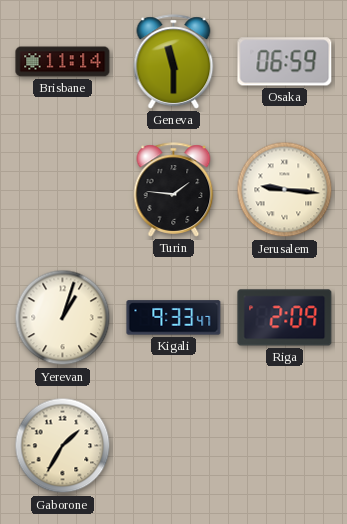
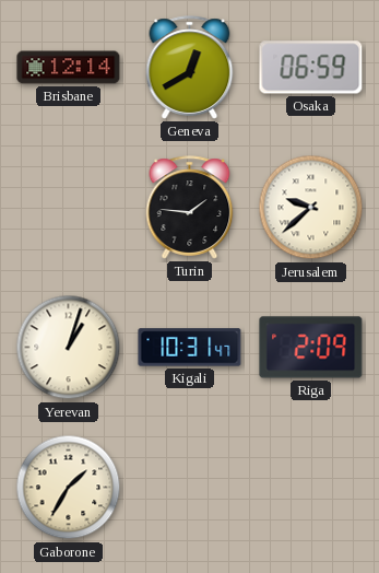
Brisbane: 11:14 -> 12:14 (69, 68)
Geneva: 11:30 -> 12:40 (190, 68)
Jerusalem: 9:16 -> 9:38 (311, 208)
Kigali: 9:33 -> 10:31 (190, 348)
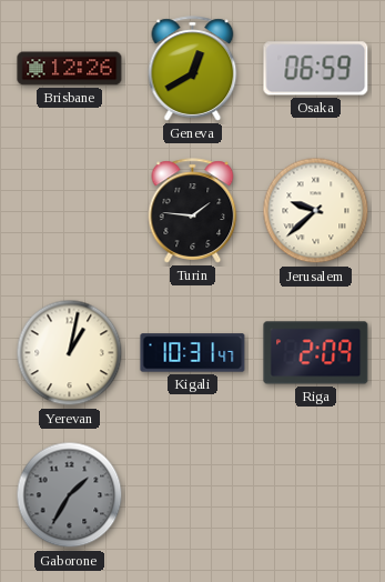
Brisbane: 12:14 -> 12:26 (70, 69)
Yerevan: 1:03 -> 1:02 (70, 353)
Gaborone dial: cream -> grey (70, 495)
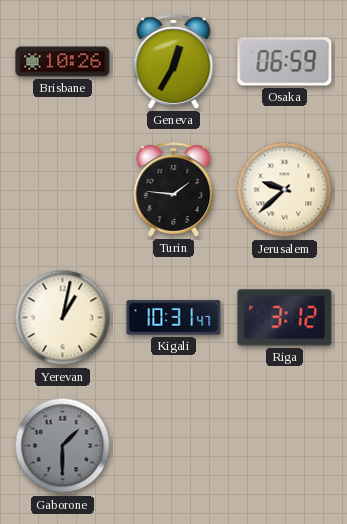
Brisbane: 12:26 -> 10:26 (63, 62)
Geneva: 12:40 -> 12:35 (174, 62)
Riga: 2:09 -> 3:12 (285, 318)
Gaborone: 1:35 -> 1:30 (63, 446)
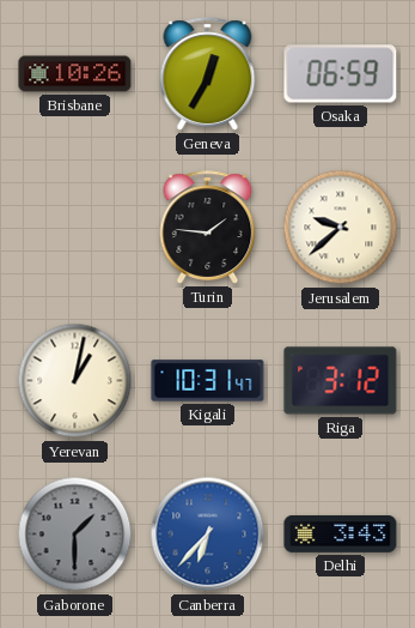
Canberra: none -> 6:37 (208, 535)
Delhi: none -> 3:43 (341, 533)
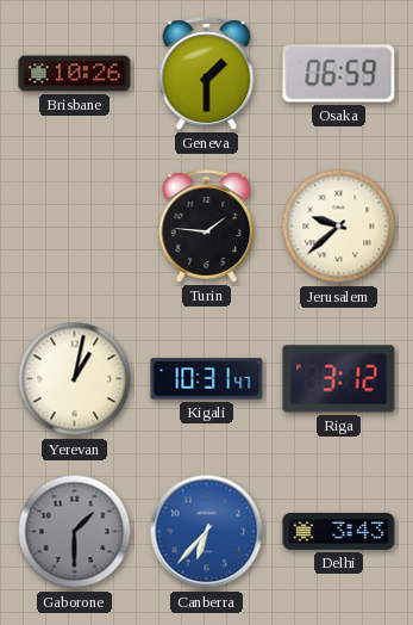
Geneva: 12:35 -> 1:30 (207, 74)
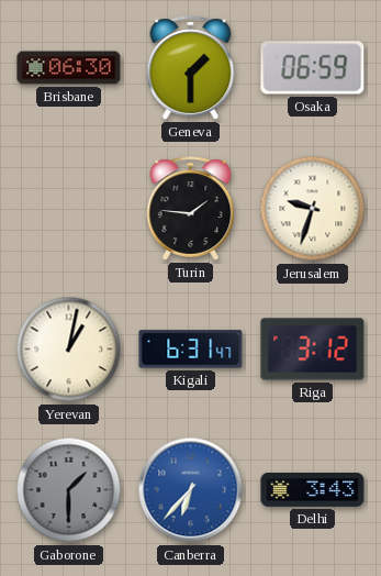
Brisbane: 10:26 -> 06:30 (69, 68)
Jerusalem: 9:38 -> 9:33 (313, 209)
Kigali: 10:31 -> 6:31 (191, 350)
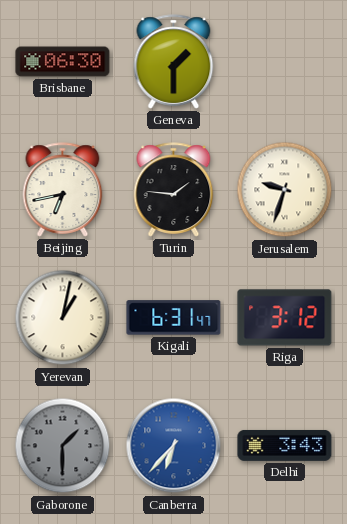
Osaka: 06:59 -> none (313, 68)
Beijing: none -> 6:43 (63, 190)
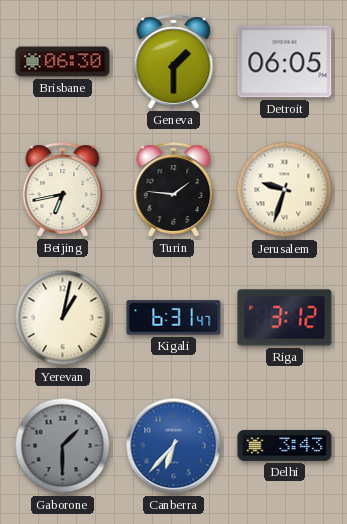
Detroit: none -> 06:05 (285, 62)
